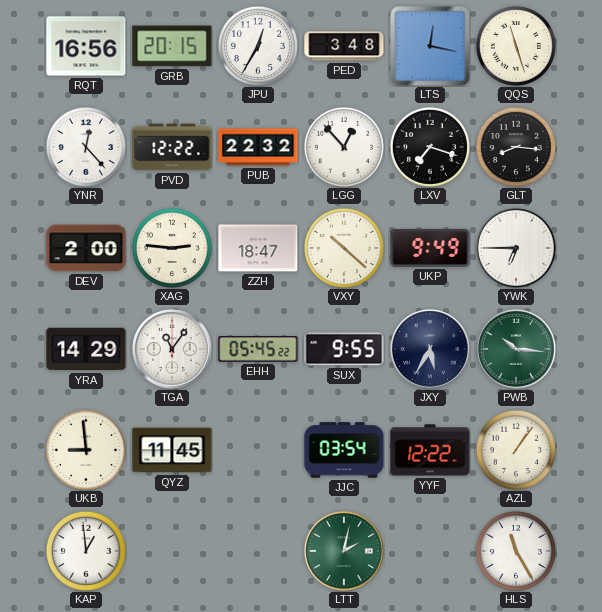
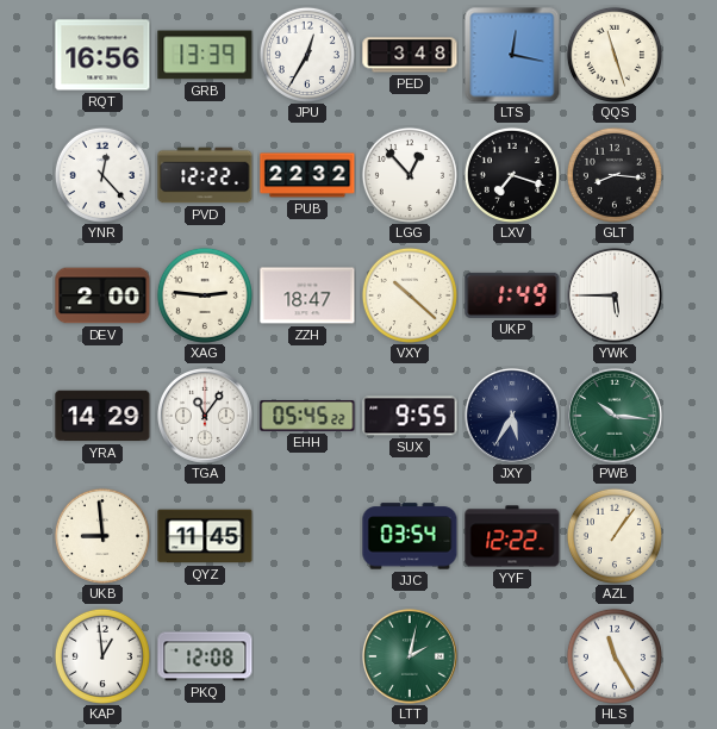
GRB: 20:15 -> 13:39 (205, 55)
UKP: 9:49 -> 1:49 (512, 295)
YWK: 6:45 -> 5:45 (616, 297)
PKQ: none -> 12:08 (205, 656)
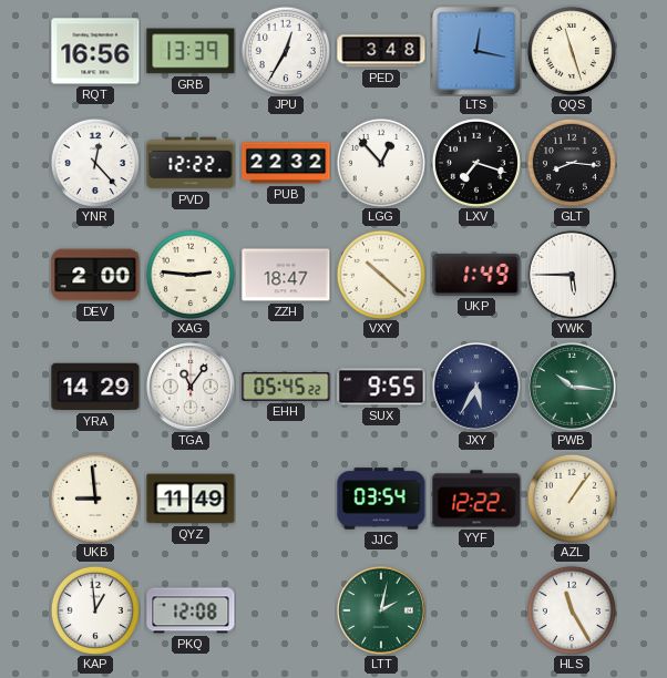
QYZ: 11:45 -> 11:49 (191, 499)
